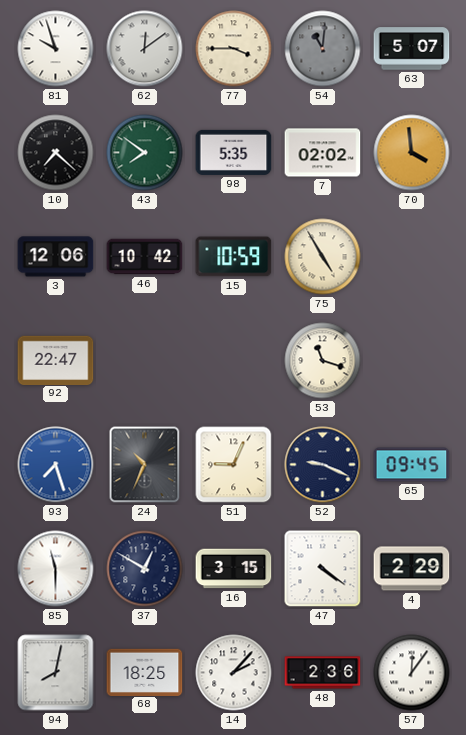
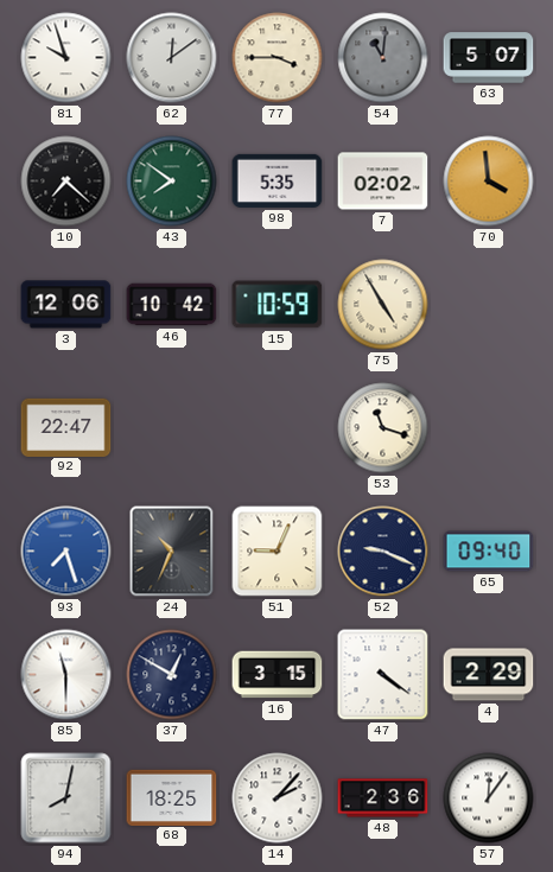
65: 09:45 -> 09:40 (489, 552)
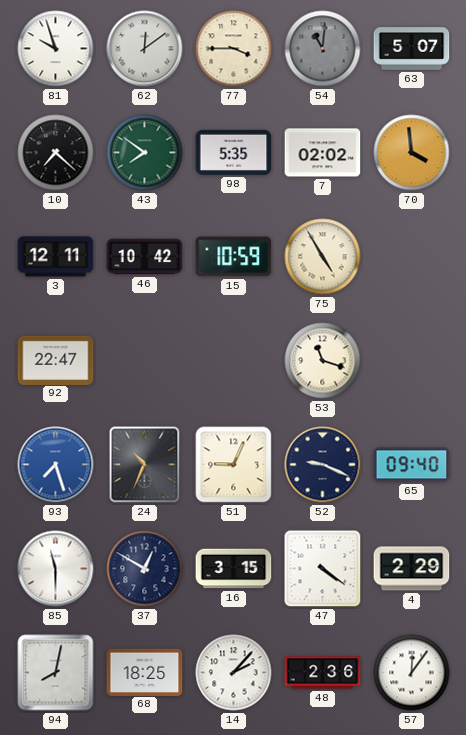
3: 12:06 -> 12:11 (56, 257)
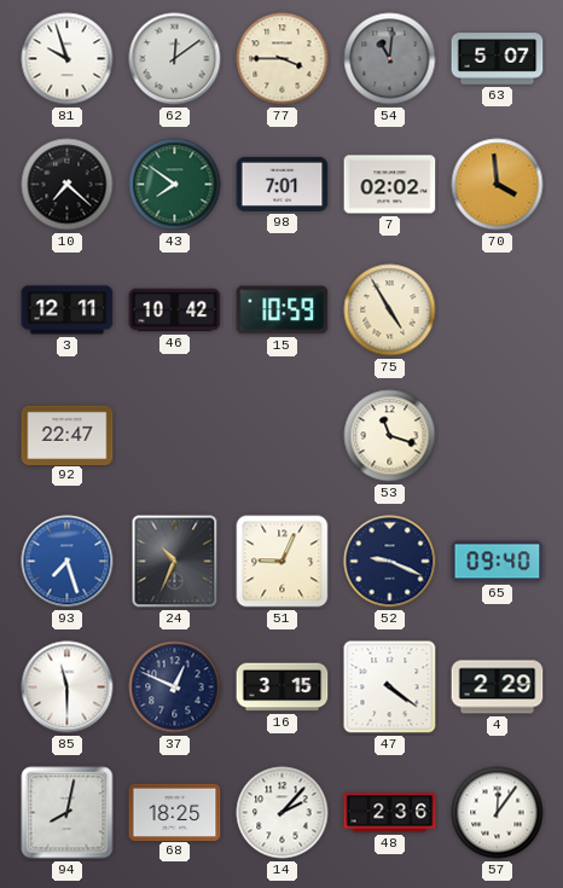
98: 5:35 -> 7:01 (283, 184)
37: 12:50 -> 12:49 (175, 687)
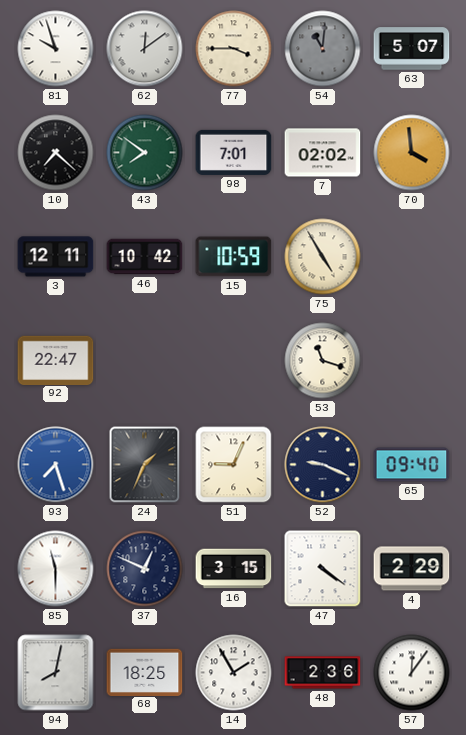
24: 10:34 -> 1:34 (145, 465)
14: 2:07 -> 1:55 (234, 673)
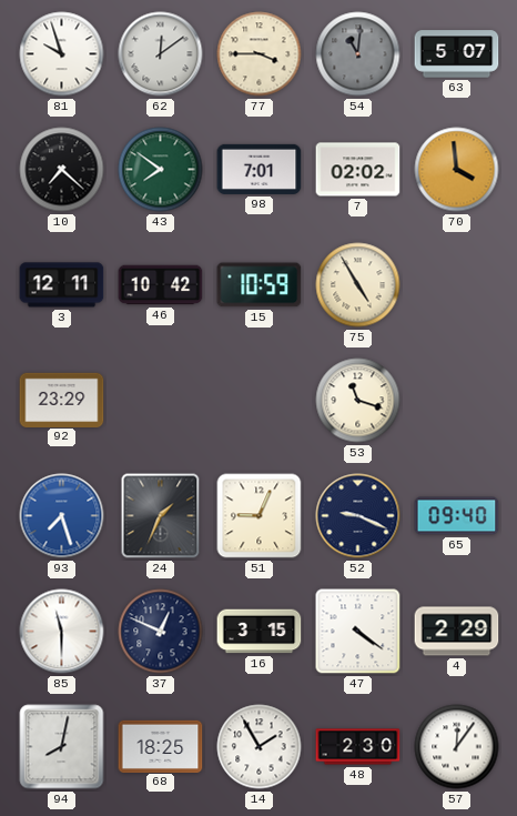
92: 22:47 -> 23:29 (62, 400)
48: 2:36 -> 2:30 (358, 747)
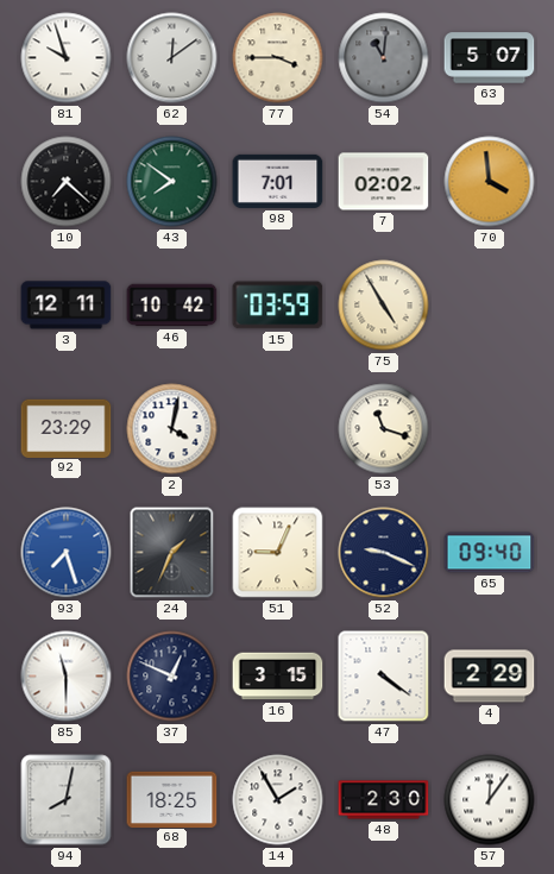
15: 10:59 -> 03:59 (278, 306)
2: none -> 4:02 (172, 429)
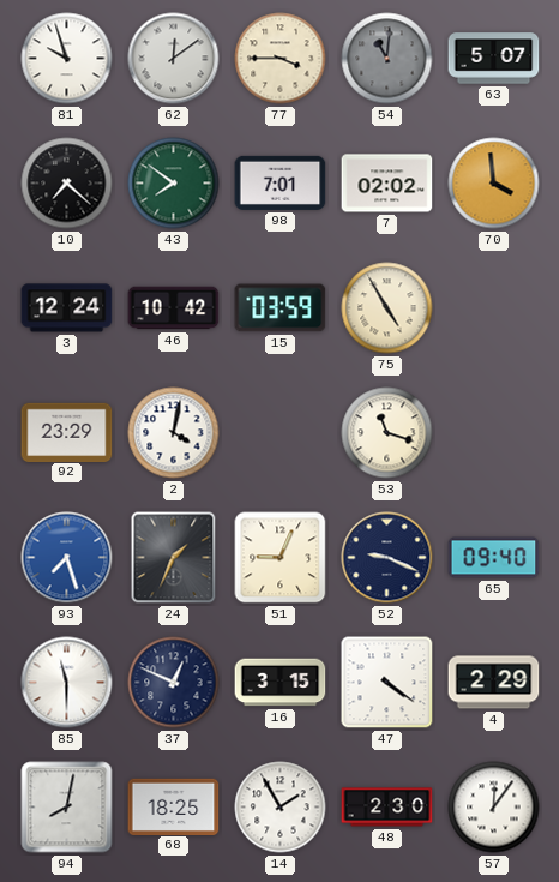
3: 12:11 -> 12:24 (67, 308)
